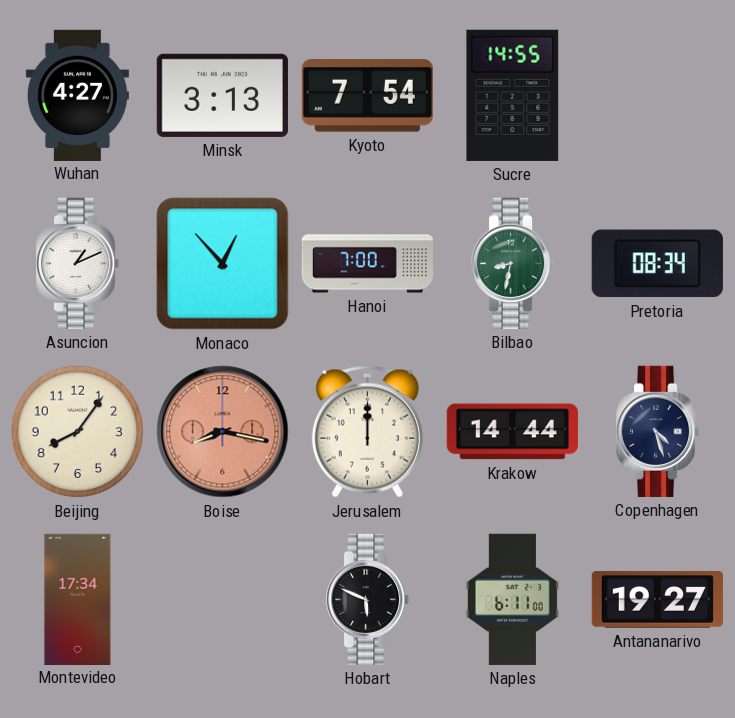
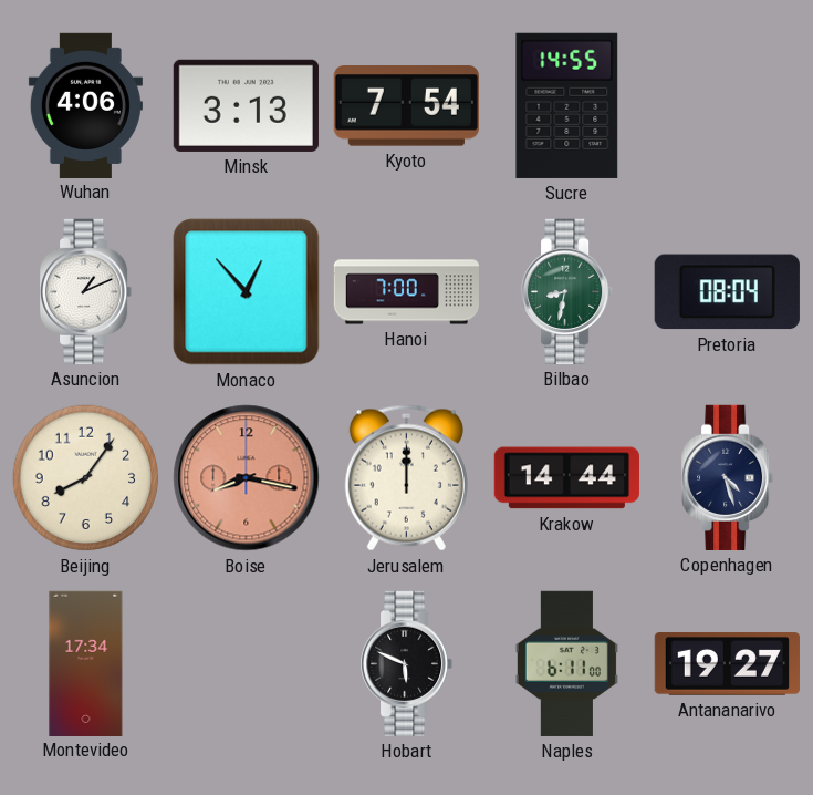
Wuhan: 4:27 -> 4:06 (85, 105)
Pretoria: 08:34 -> 08:04 (727, 292)
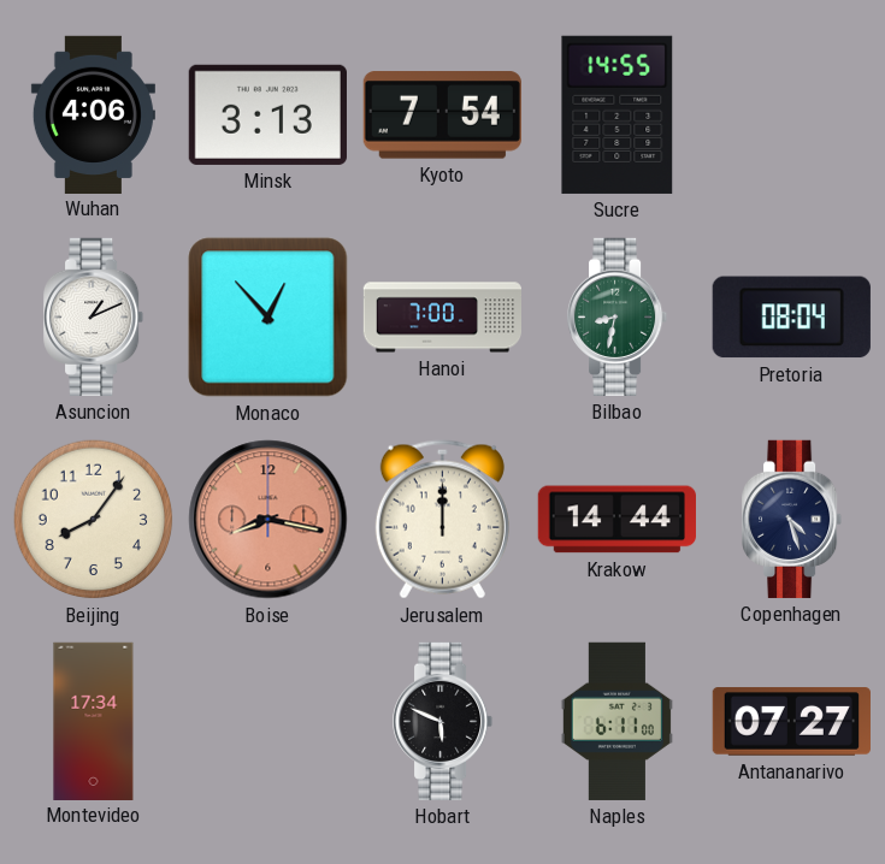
Antananarivo: 19:27 -> 07:27 (791, 722)
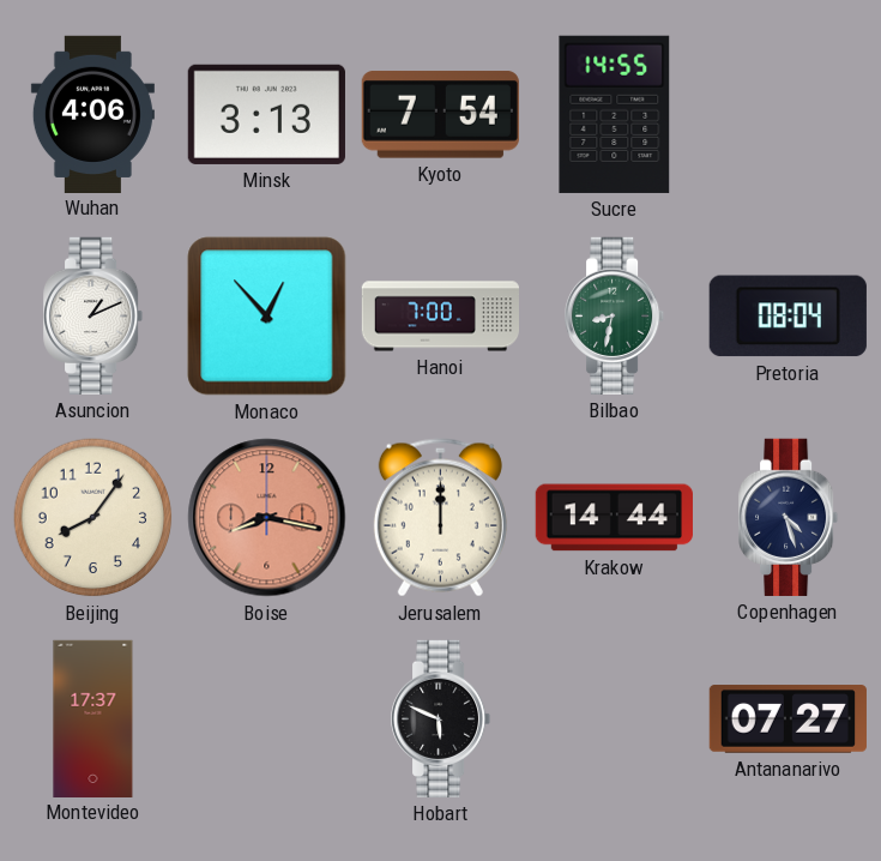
Montevideo: 17:34 -> 17:37 (93, 718)
Naples: 6:11 -> none (616, 721)
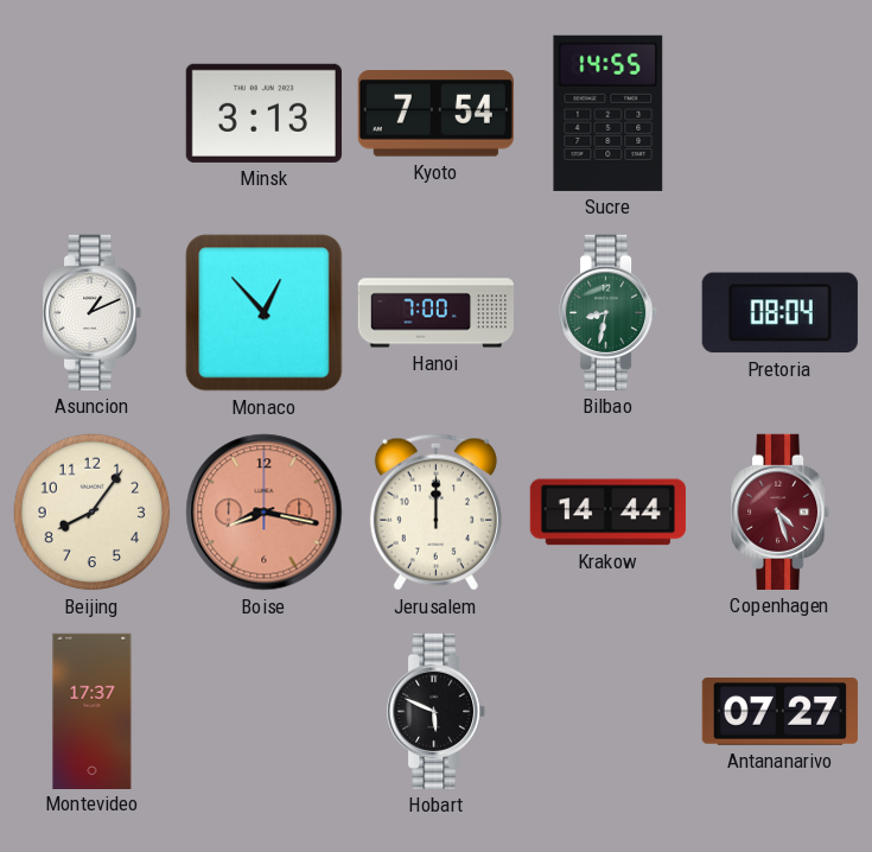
Wuhan: 4:06 -> none (92, 114)
Copenhagen dial: navy -> burgundy (782, 511)
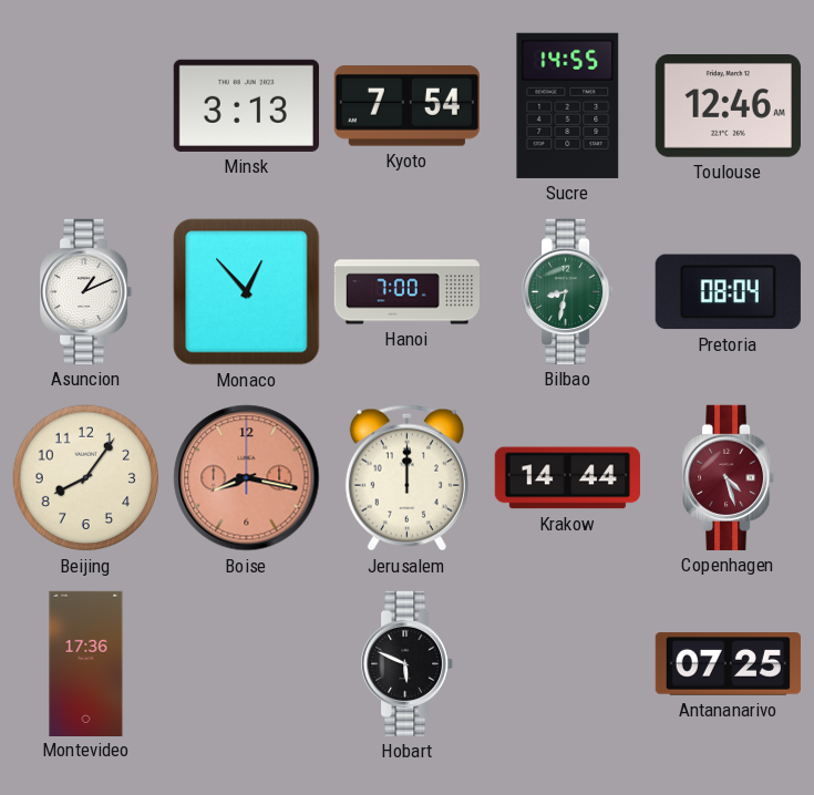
Toulouse: none -> 12:46 (728, 106)
Montevideo: 17:37 -> 17:36 (86, 663)
Antananarivo: 07:27 -> 07:25 (728, 664)
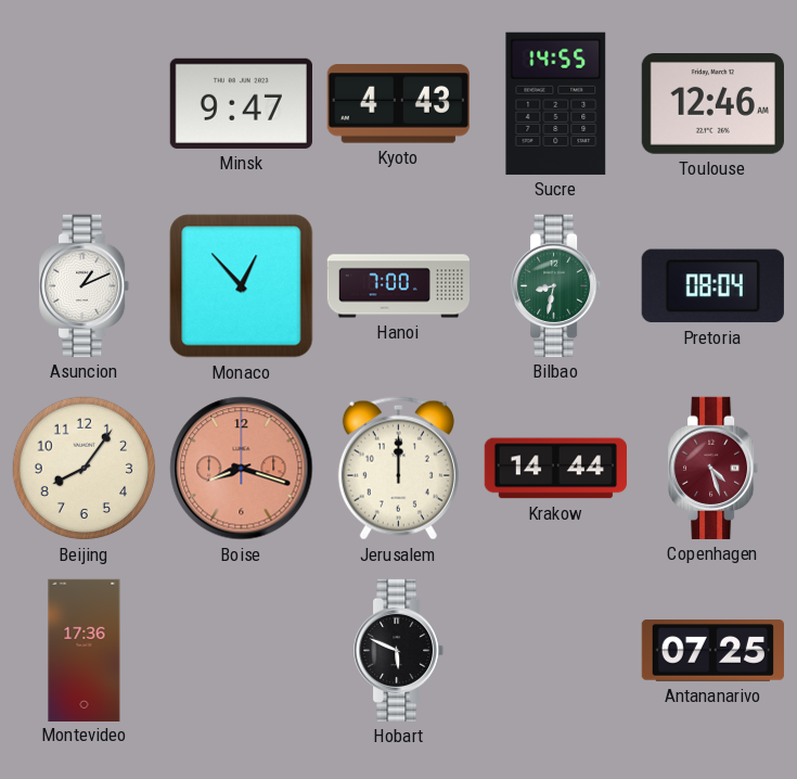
Minsk: 3:13 -> 9:47 (241, 103)
Kyoto: 7:54 -> 4:43 (398, 104)
Boise: 8:17 -> 8:18 (242, 469)
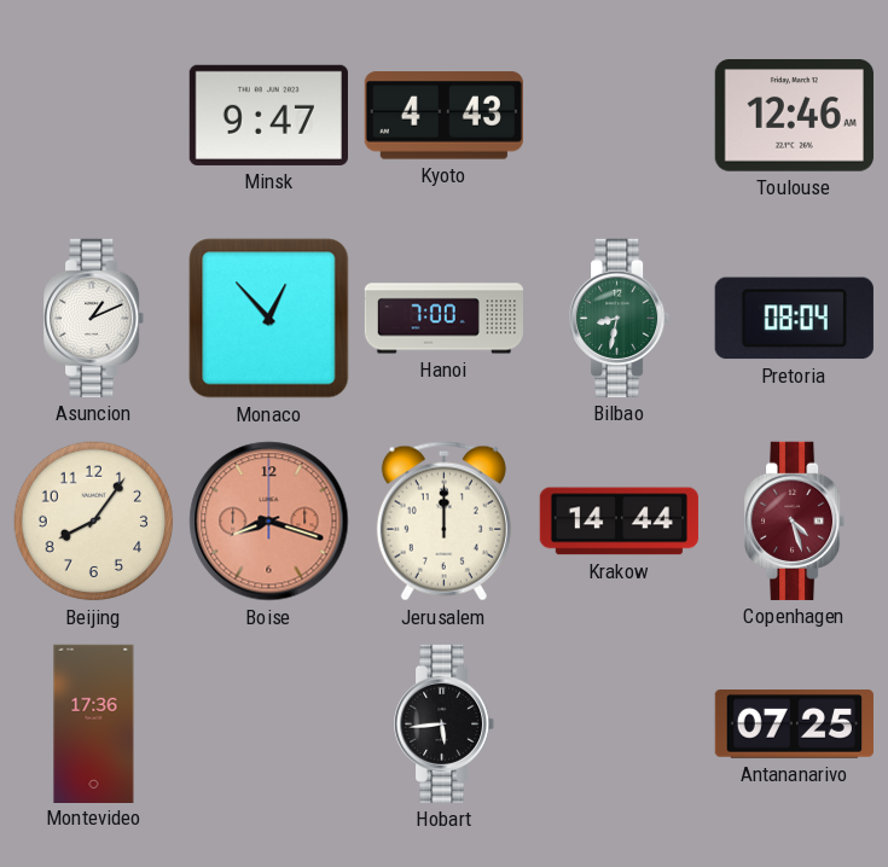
Sucre: 14:55 -> none (556, 103)
Hobart: 5:49 -> 5:44 (446, 723)
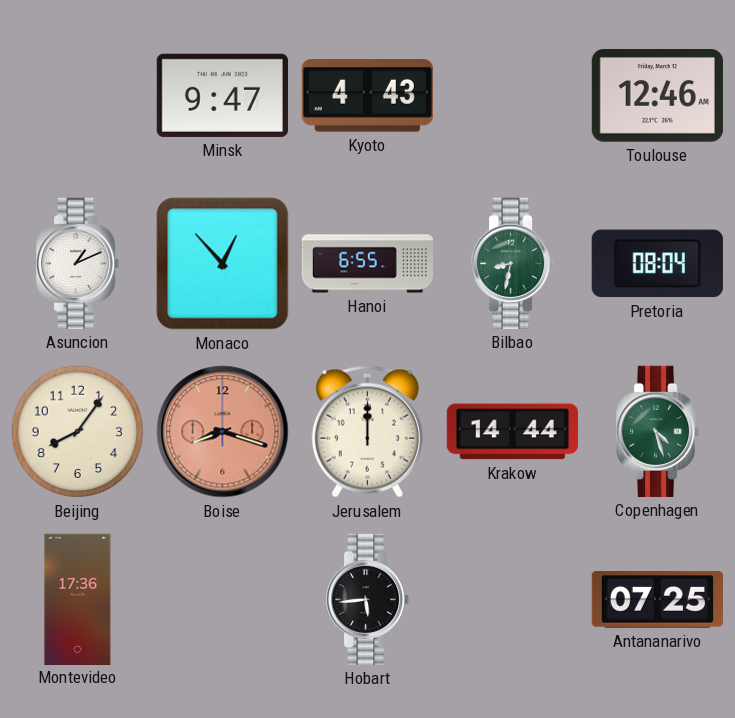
Hanoi: 7:00 -> 6:55 (367, 264)
Copenhagen dial: burgundy -> green (659, 431)
